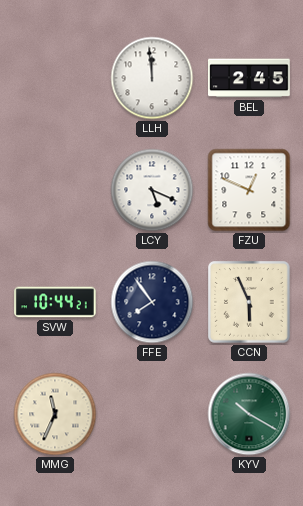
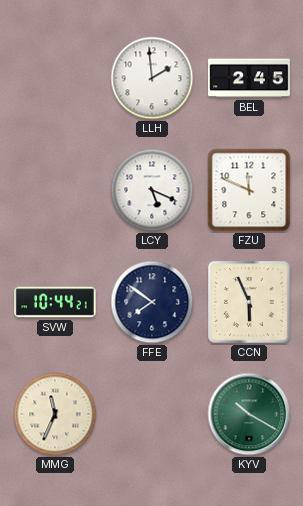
LLH: 11:59 -> 1:59 (152, 78)
FZU: 12:49 -> 11:49 (249, 190)
FFE: 7:54 -> 7:51 (152, 302)
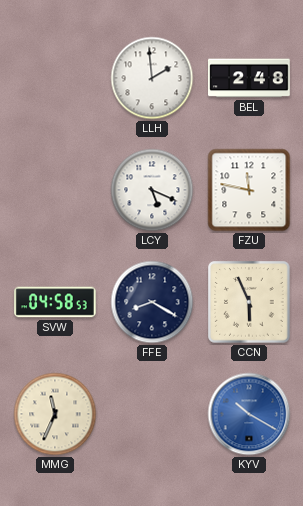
BEL: 2:45 -> 2:48 (250, 78)
FZU: 11:49 -> 11:47 (249, 190)
SVW: 10:44 -> 04:58 (56, 302)
FFE: 7:51 -> 8:20 (152, 302)
KYV dial: green -> blue (249, 414)
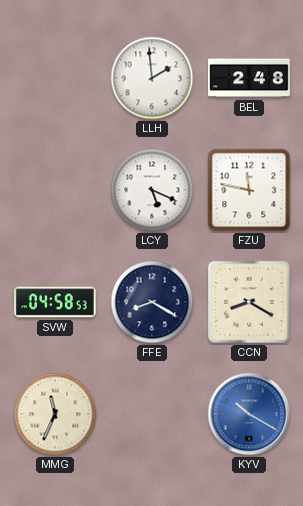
CCN: 5:56 -> 8:20 (249, 302)
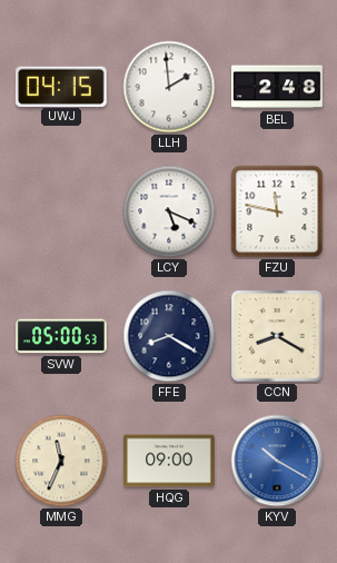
UWJ: none -> 04:15 (61, 86)
SVW: 04:58 -> 05:00 (62, 336)
HQG: none -> 09:00 (170, 461)
